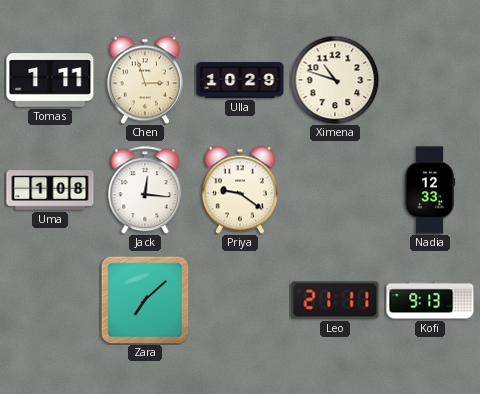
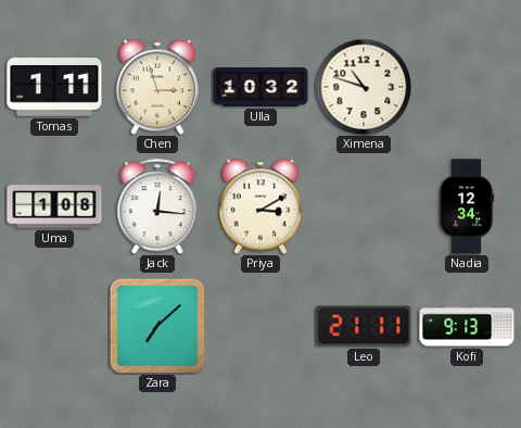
Ulla: 10:29 -> 10:32 (260, 87)
Priya: 9:21 -> 3:10 (260, 206)
Nadia: 12:33 -> 12:34 (467, 206)
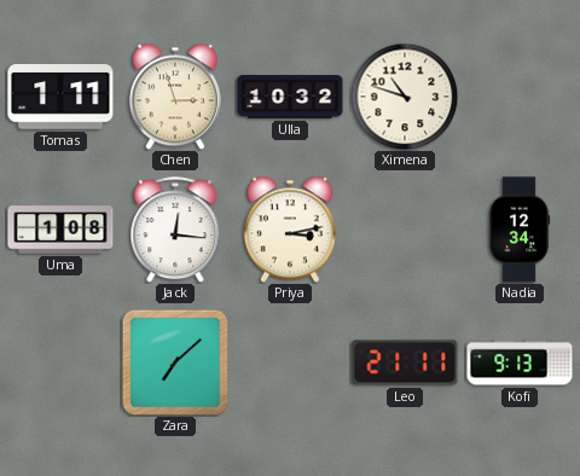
Priya: 3:10 -> 3:13 (290, 230)
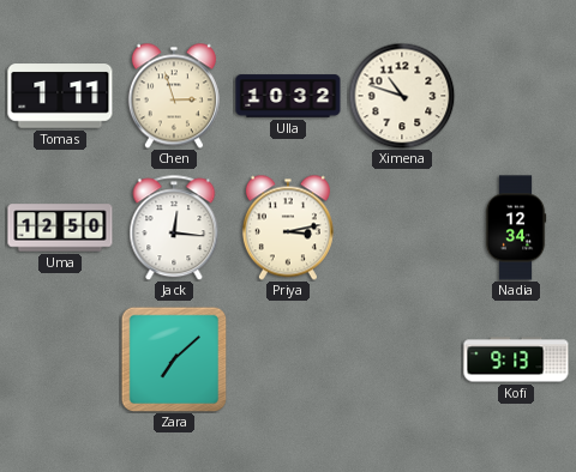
Uma: 1:08 -> 12:50 (60, 228)
Leo: 21:11 -> none (405, 362)
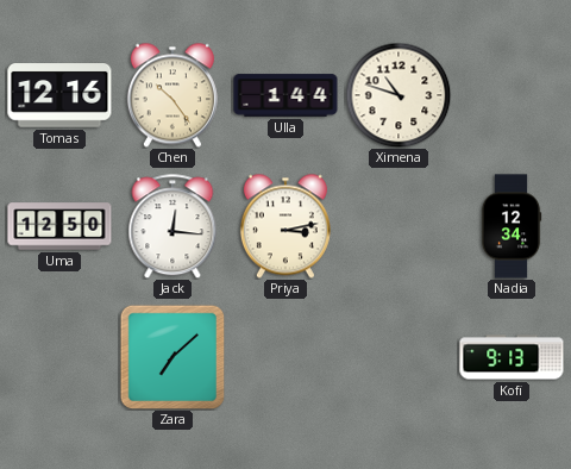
Tomas: 1:11 -> 12:16 (59, 95)
Chen: 2:57 -> 10:24 (172, 95)
Ulla: 10:32 -> 1:44 (285, 95)
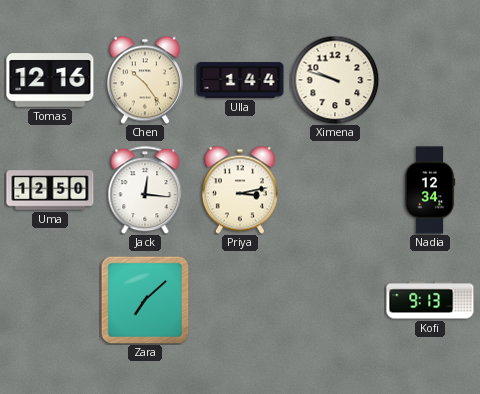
Ximena: 10:48 -> 9:48 (335, 80)
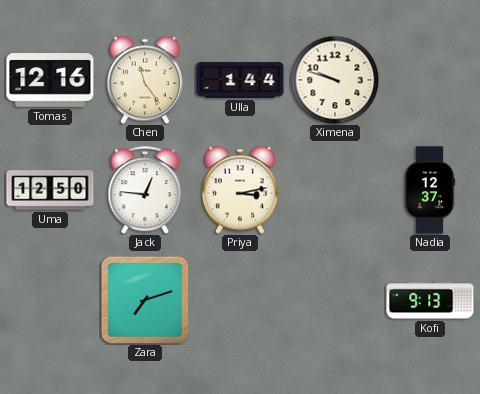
Chen: 10:24 -> 11:24 (145, 80)
Jack: 12:16 -> 12:46 (145, 190)
Nadia: 12:34 -> 12:37 (430, 190)
Zara: 7:08 -> 7:12 (145, 300)
